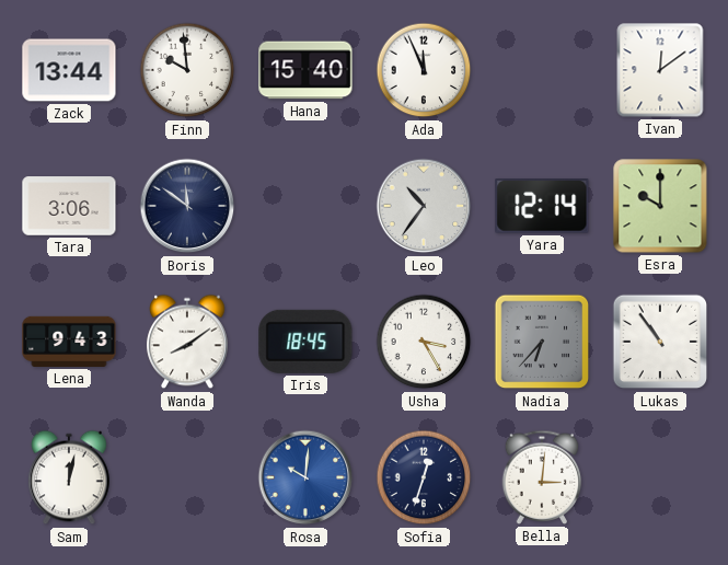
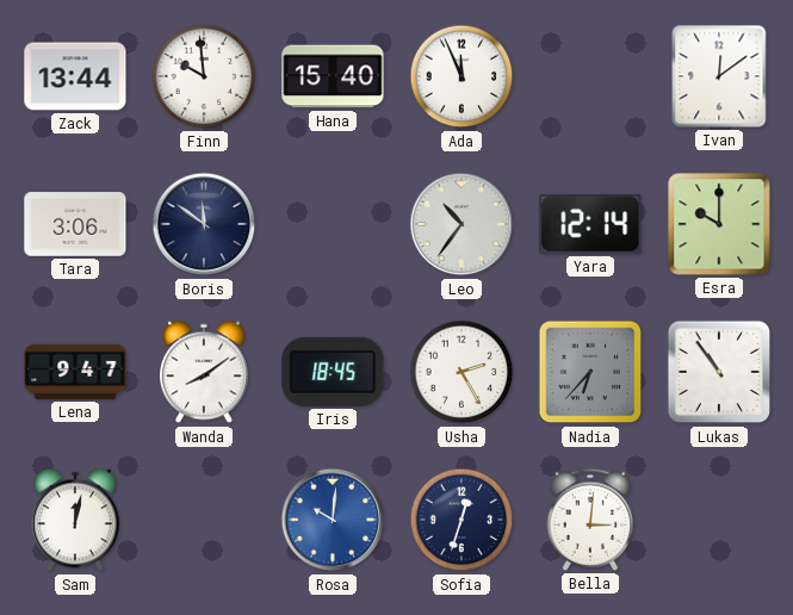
Lena: 9:43 -> 9:47 (75, 372)
Usha: 3:25 -> 2:25 (461, 372)
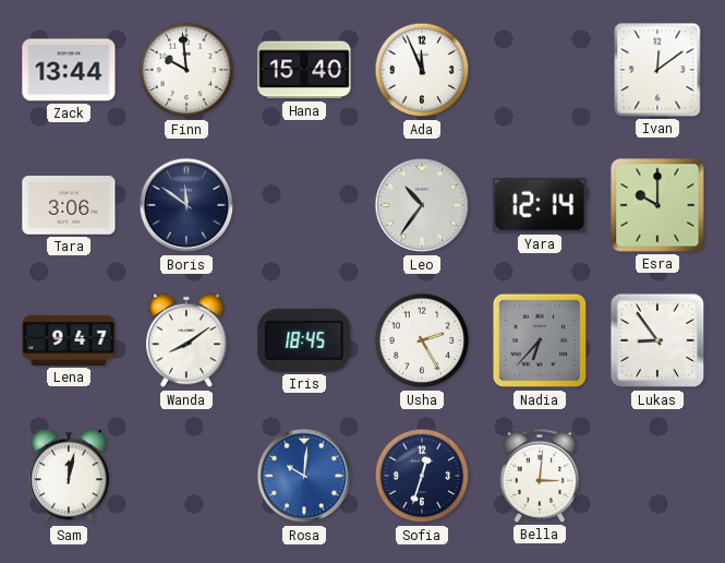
Lukas: 10:54 -> 8:54 (657, 340)
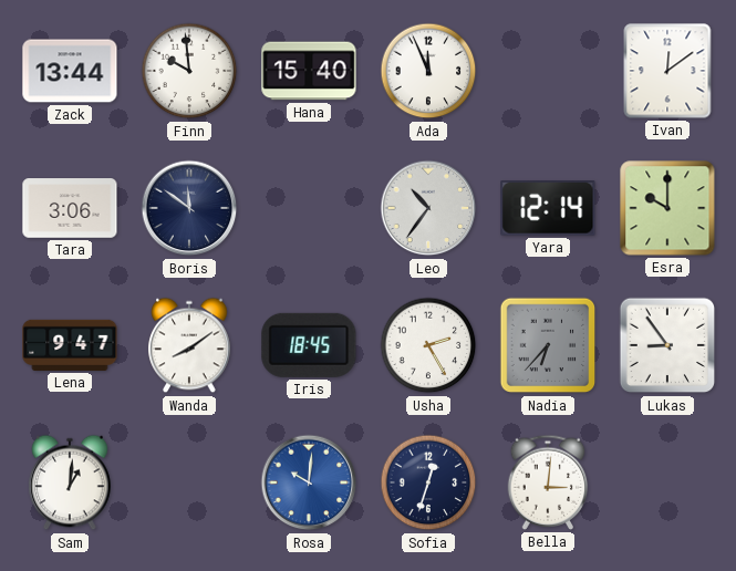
Sam: 12:02 -> 1:01 (70, 482)
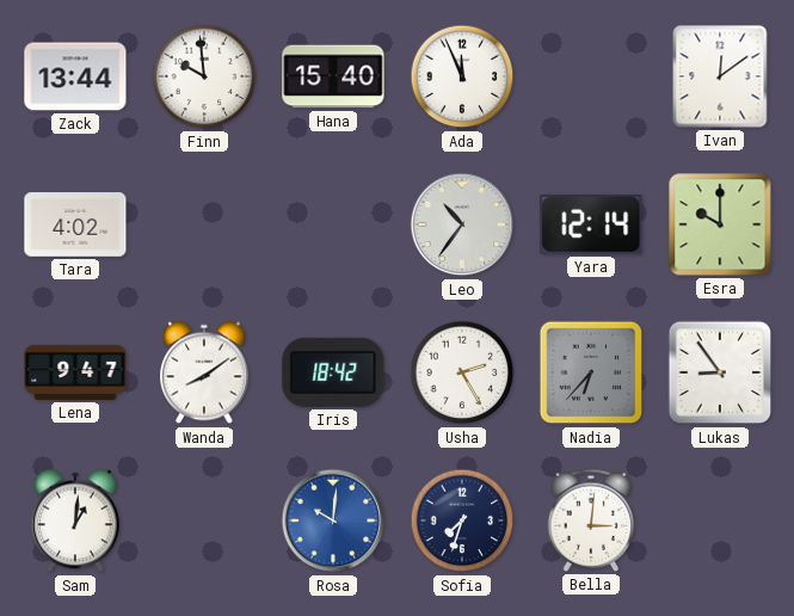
Tara: 3:06 -> 4:02 (75, 224)
Boris: 11:51 -> none (189, 208)
Iris: 18:45 -> 18:42 (333, 372)
Sofia: 12:33 -> 7:33 (462, 520)
